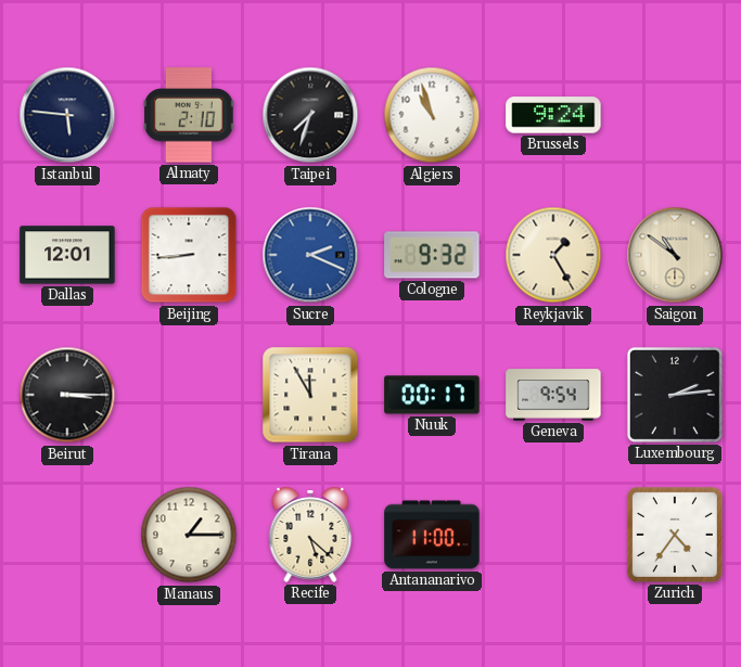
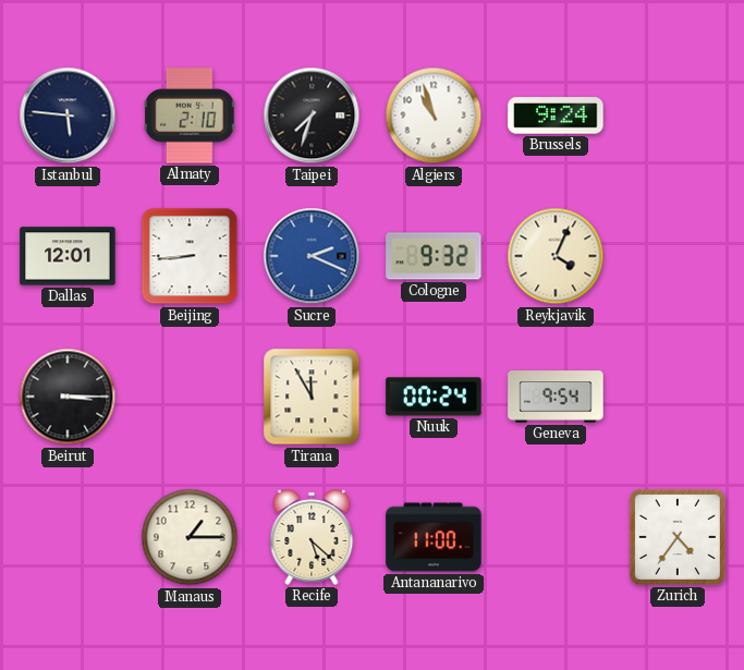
Reykjavik: 1:25 -> 4:04 (556, 256)
Saigon: 10:51 -> none (675, 255)
Nuuk: 00:17 -> 00:24 (434, 397)
Luxembourg: 2:14 -> none (675, 395)
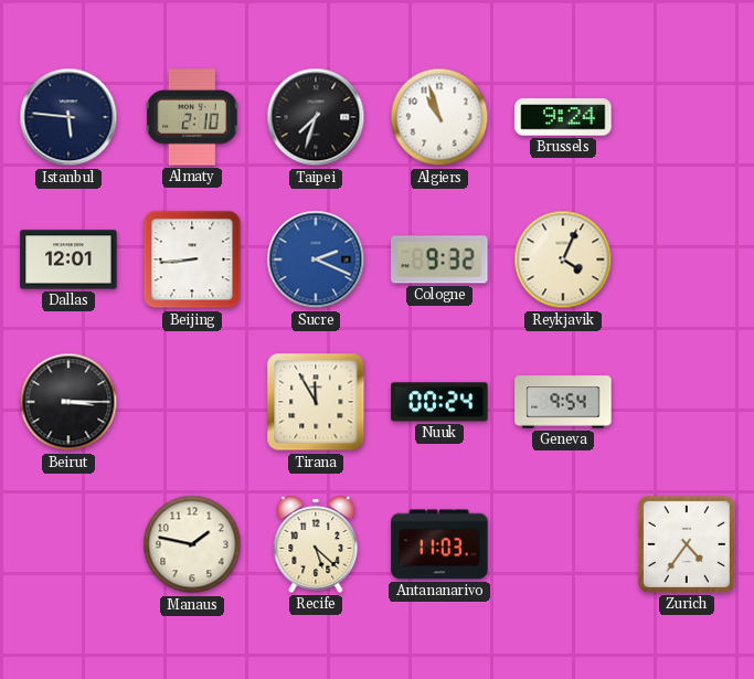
Manaus: 1:15 -> 1:47 (192, 544)
Antananarivo: 11:00 -> 11:03 (439, 544)
